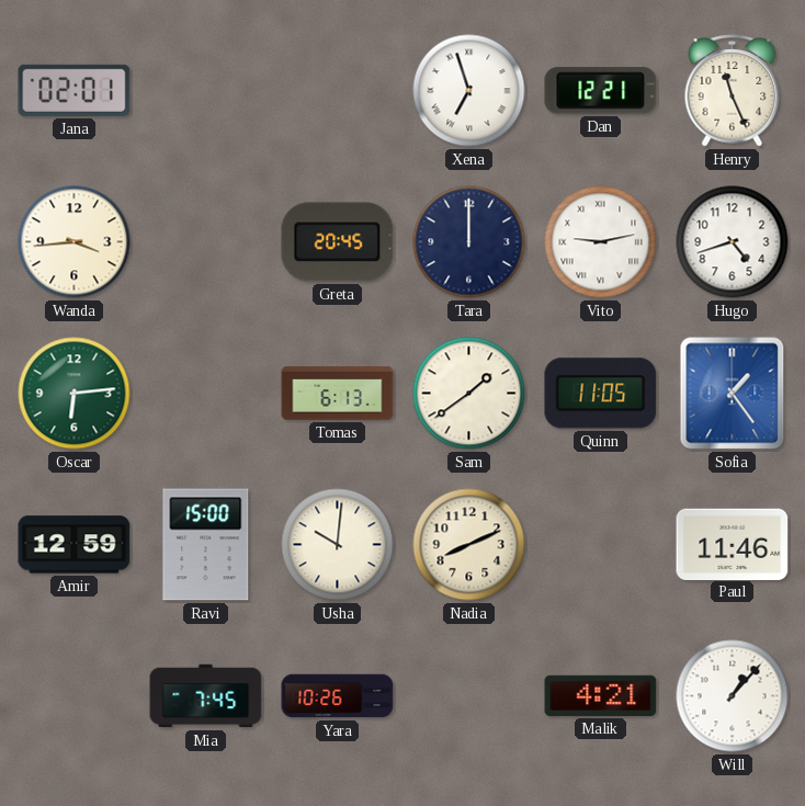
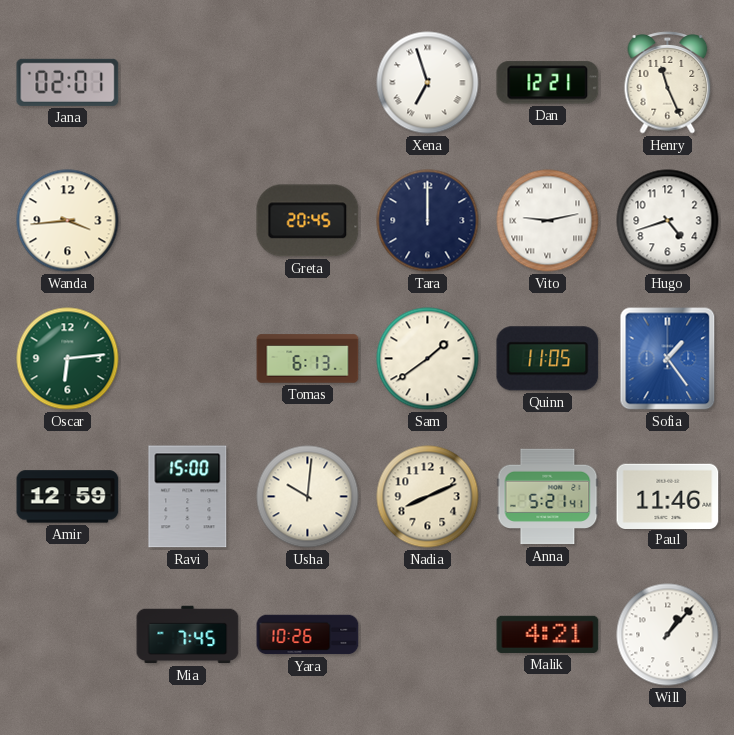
Anna: none -> 5:21 (548, 497)
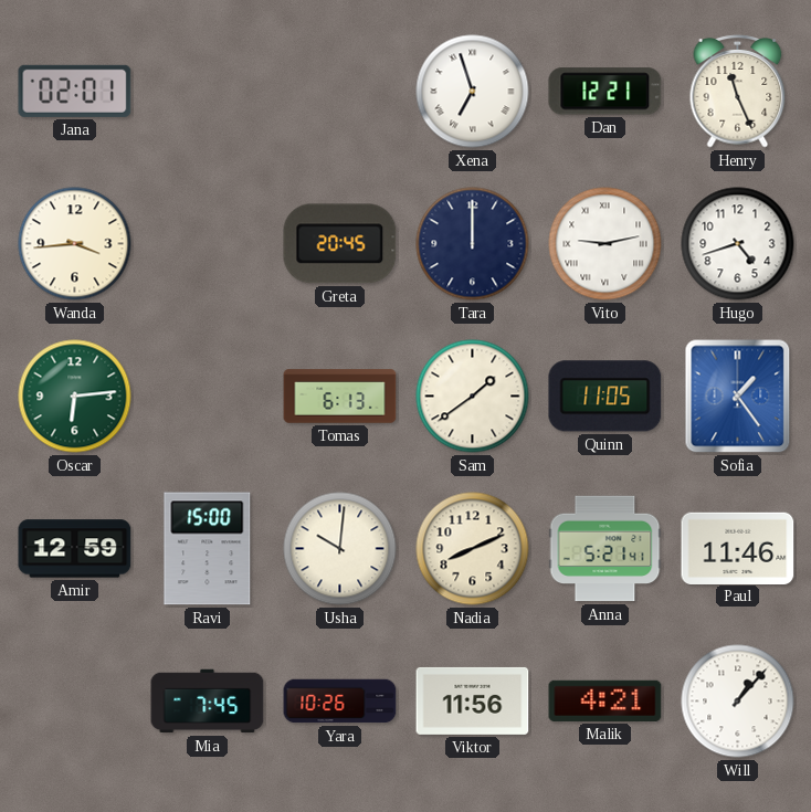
Viktor: none -> 11:56 (473, 700)
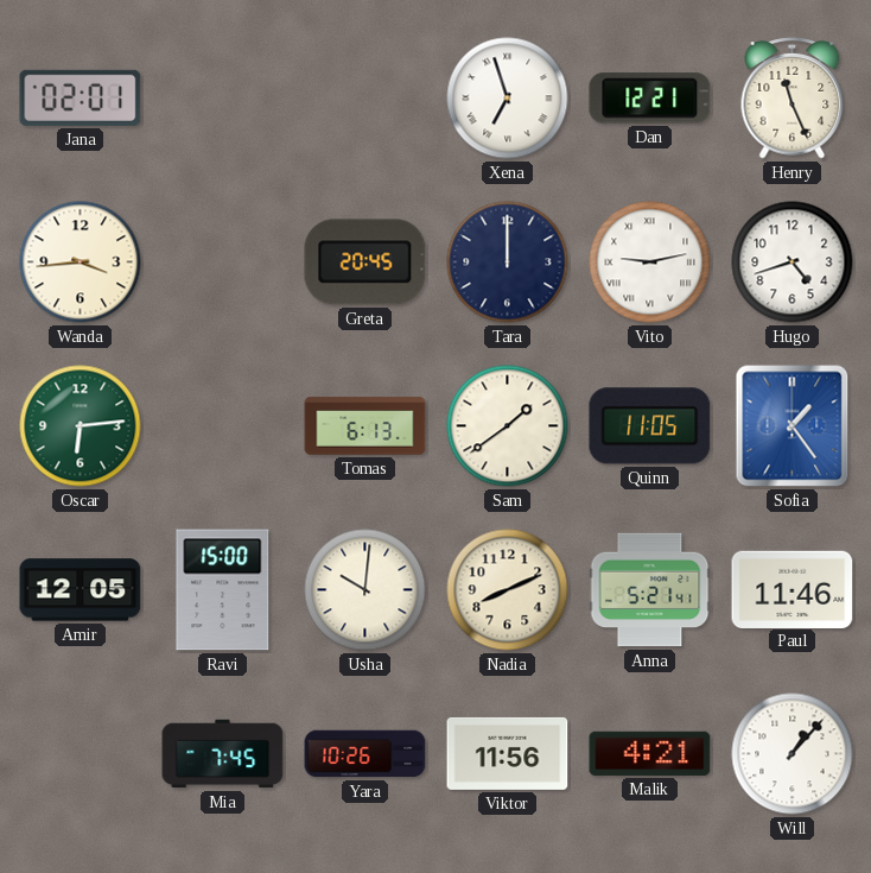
Amir: 12:59 -> 12:05 (81, 590)
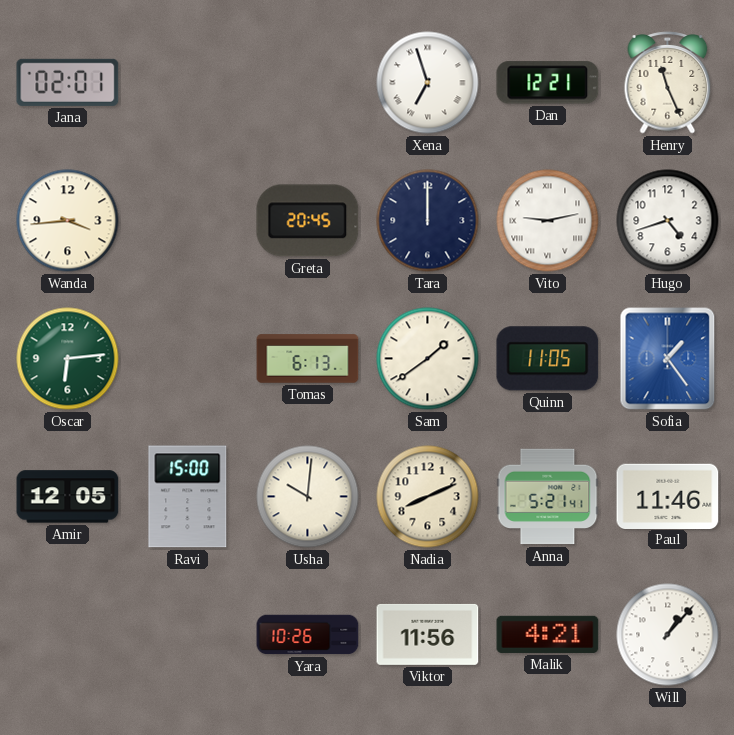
Mia: 7:45 -> none (223, 754)
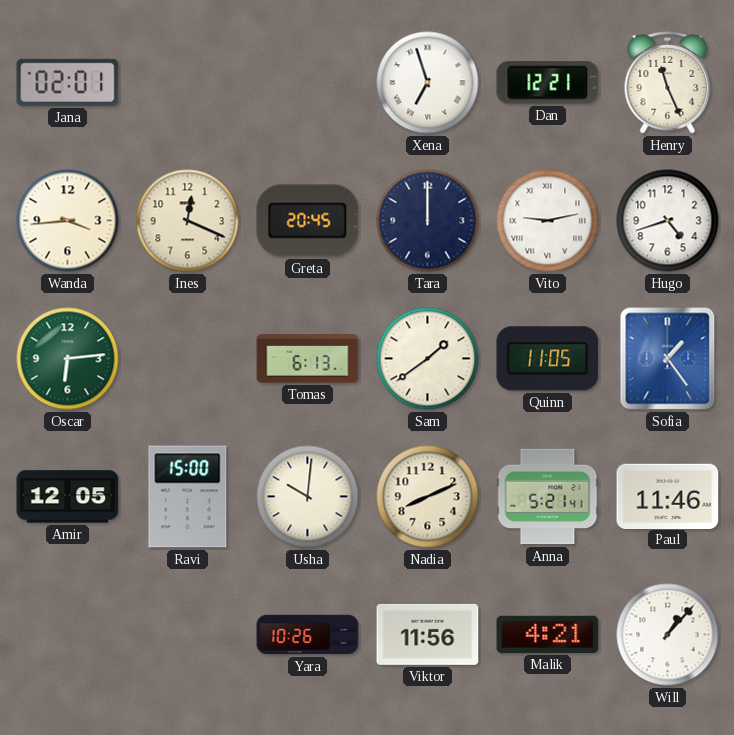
Ines: none -> 12:19 (188, 221)
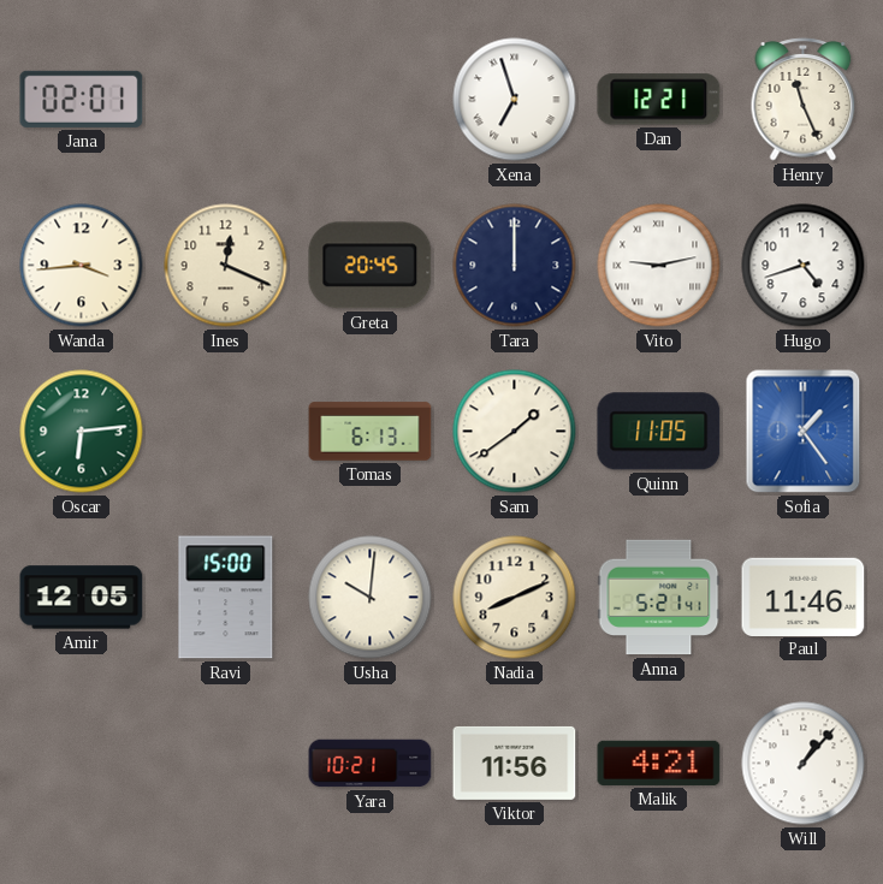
Yara: 10:26 -> 10:21 (371, 764)
